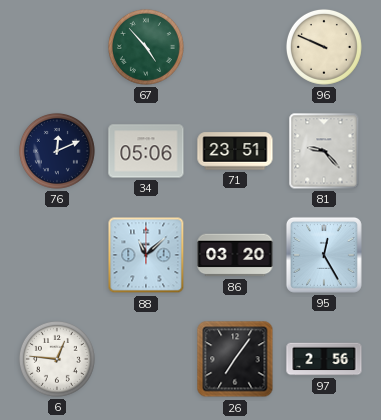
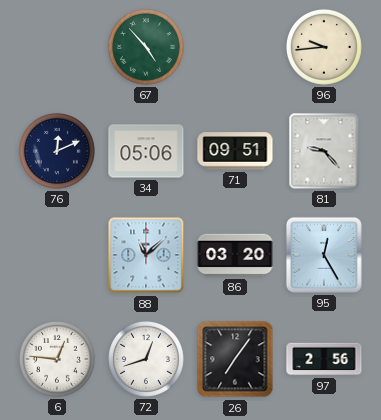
96: 9:49 -> 9:44 (324, 47)
71: 23:51 -> 09:51 (235, 151)
72: none -> 12:42 (146, 359)
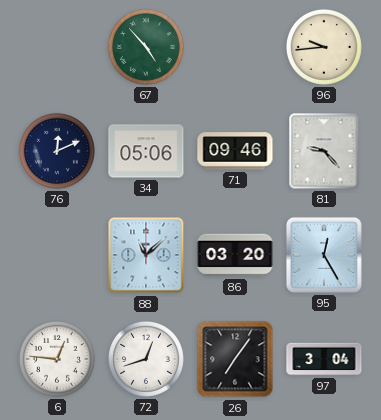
71: 09:51 -> 09:46 (235, 151)
97: 2:56 -> 3:04 (324, 359)
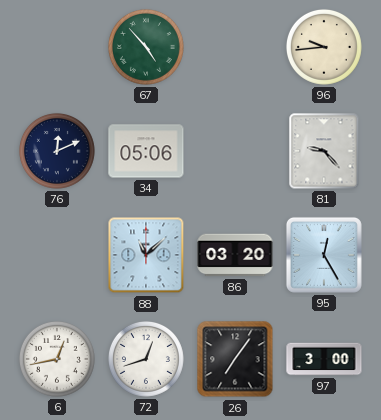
71: 09:46 -> none (235, 151)
6: 12:46 -> 12:43 (57, 359)
97: 3:04 -> 3:00 (324, 359)
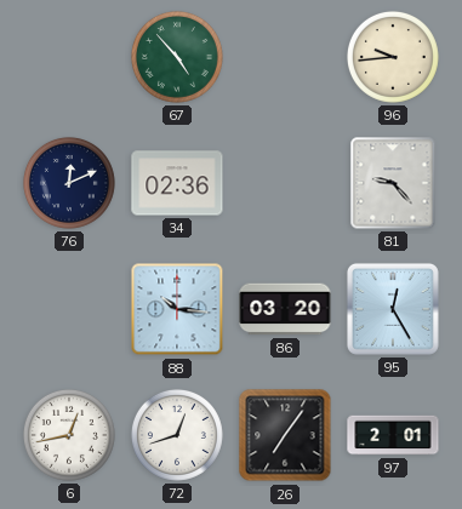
34: 05:06 -> 02:36 (177, 183)
88: 11:08 -> 10:16 (177, 309)
97: 3:00 -> 2:01 (393, 435)
